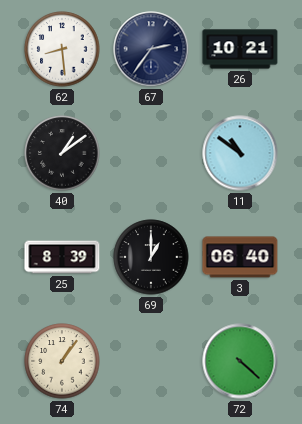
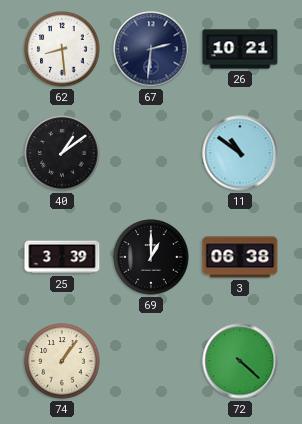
67: 2:36 -> 2:31 (151, 49)
25: 8:39 -> 3:39 (62, 257)
3: 06:40 -> 06:38 (240, 257)
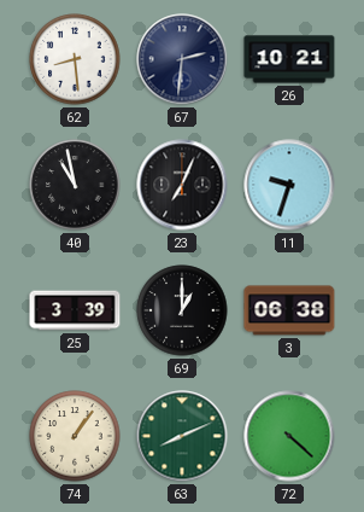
40: 1:09 -> 10:58 (75, 185)
23: none -> 7:04 (182, 185)
11: 10:51 -> 9:33 (289, 185)
63: none -> 8:11 (182, 436)
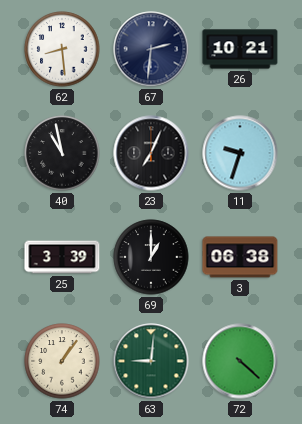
63: 8:11 -> 9:01 (151, 361)
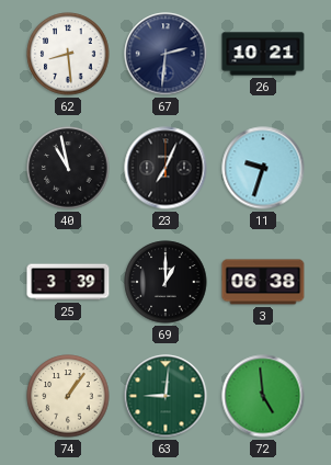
72: 4:22 -> 4:59 (263, 396)
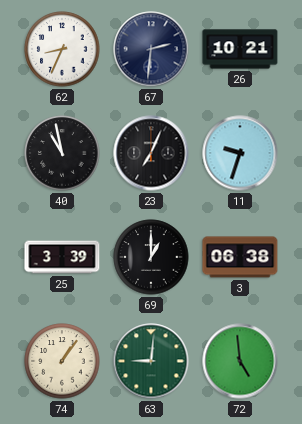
62: 8:29 -> 8:34 (62, 49)
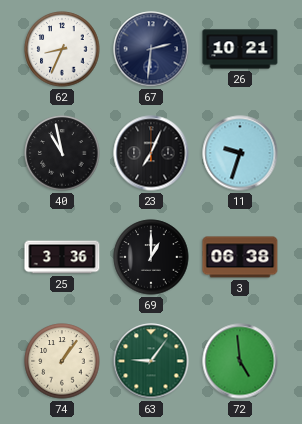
25: 3:39 -> 3:36 (62, 257)
63: 9:01 -> 9:06 (151, 361)
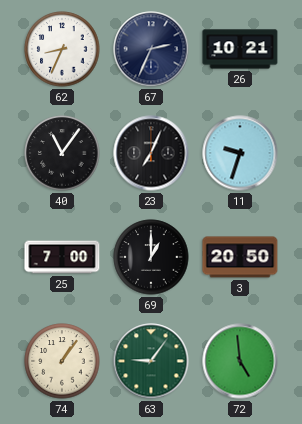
67: 2:31 -> 2:34 (151, 49)
40: 10:58 -> 11:06 (62, 153)
25: 3:36 -> 7:00 (62, 257)
3: 06:38 -> 20:50 (240, 257)
